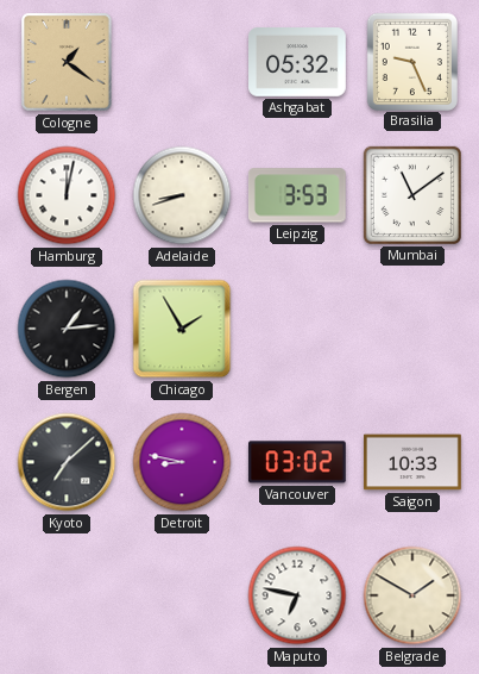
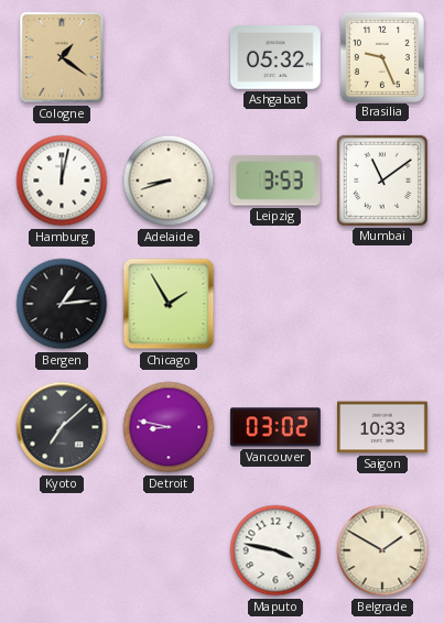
Maputo: 6:47 -> 3:47 (275, 550)
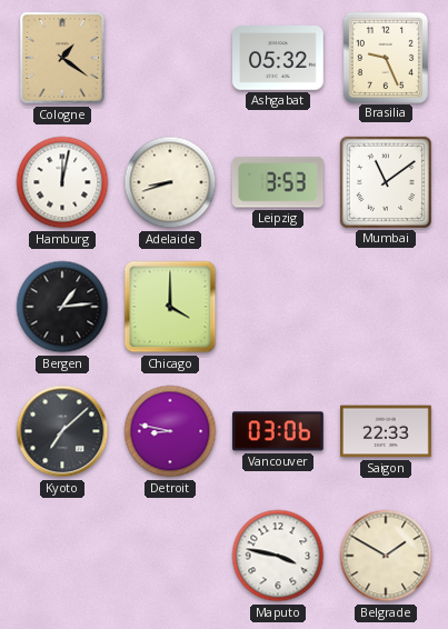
Chicago: 1:55 -> 4:00 (170, 307)
Vancouver: 03:02 -> 03:06 (278, 431)
Saigon: 10:33 -> 22:33 (387, 431)
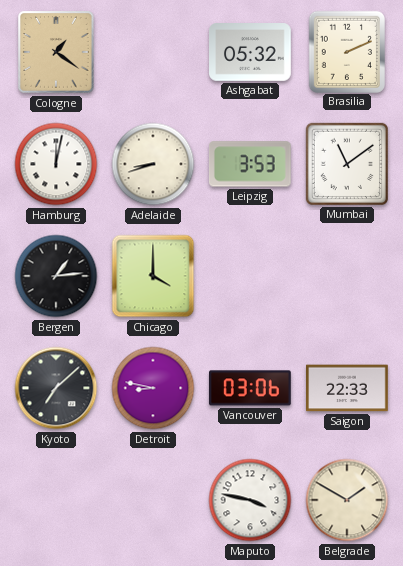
Brasilia: 9:26 -> 2:11 (347, 51)
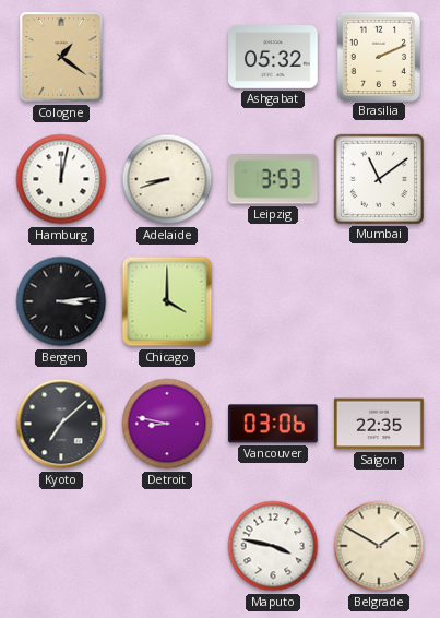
Bergen: 1:14 -> 3:14 (61, 301)
Saigon: 22:33 -> 22:35 (380, 424)
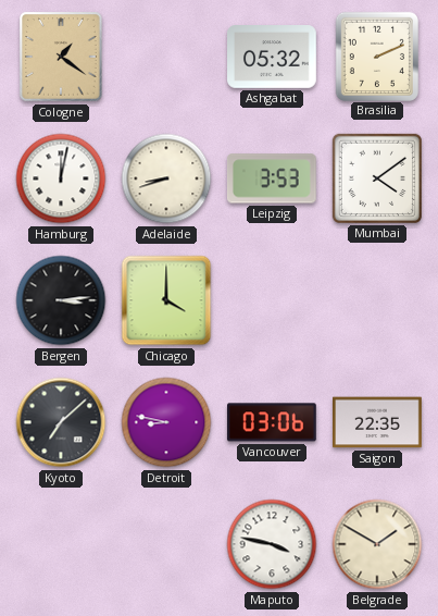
Mumbai: 11:09 -> 4:09 (377, 178)
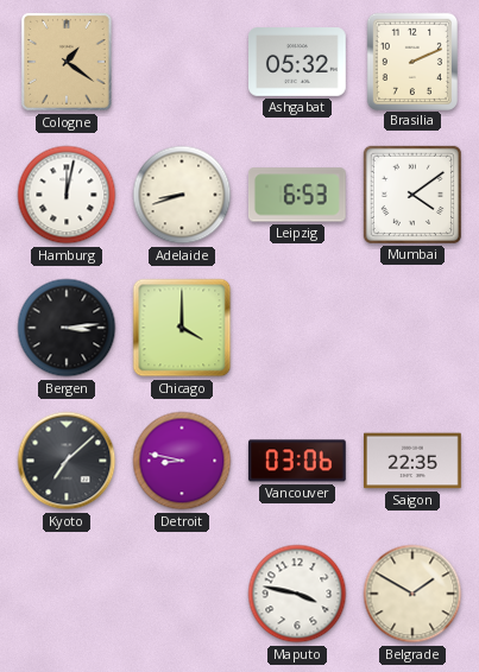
Leipzig: 3:53 -> 6:53 (297, 195)
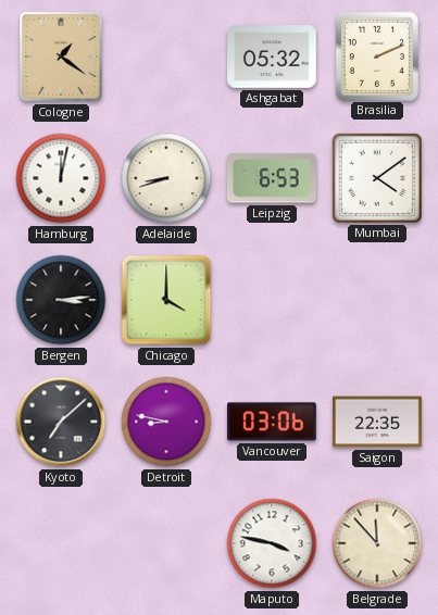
Belgrade: 1:50 -> 11:53 (377, 543)
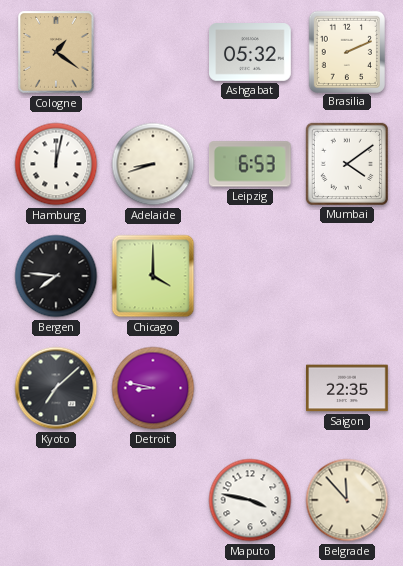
Bergen: 3:14 -> 7:46 (56, 276)
Vancouver: 03:06 -> none (272, 422)
